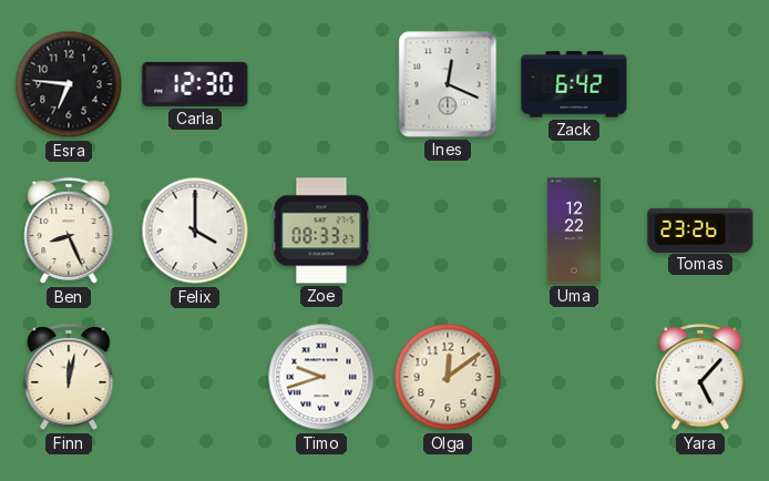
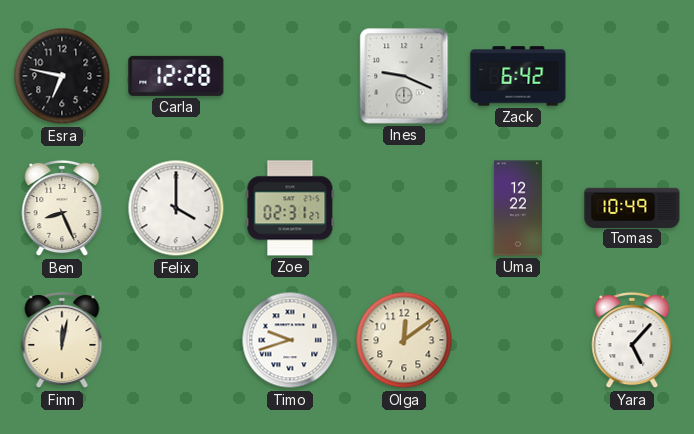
Esra: 6:46 -> 6:47 (62, 76)
Carla: 12:30 -> 12:28 (176, 76)
Ines: 12:19 -> 9:19 (404, 76)
Zoe: 08:33 -> 02:31 (290, 208)
Tomas: 23:26 -> 10:49 (632, 207)
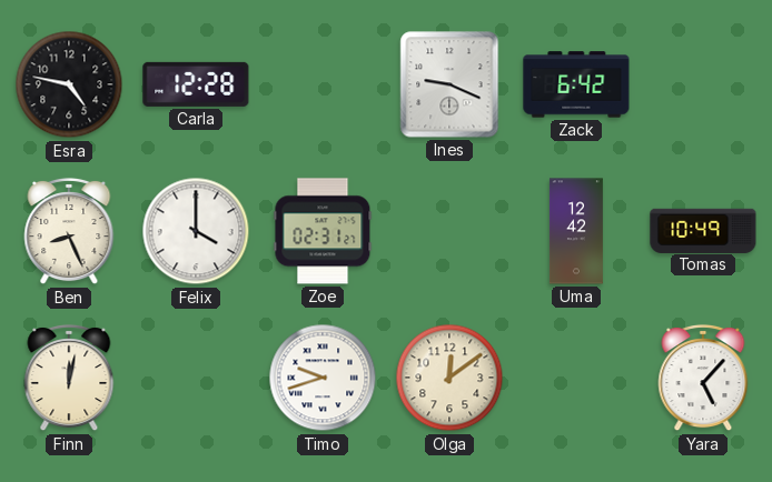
Esra: 6:47 -> 4:47 (69, 84)
Uma: 12:22 -> 12:42 (576, 231)
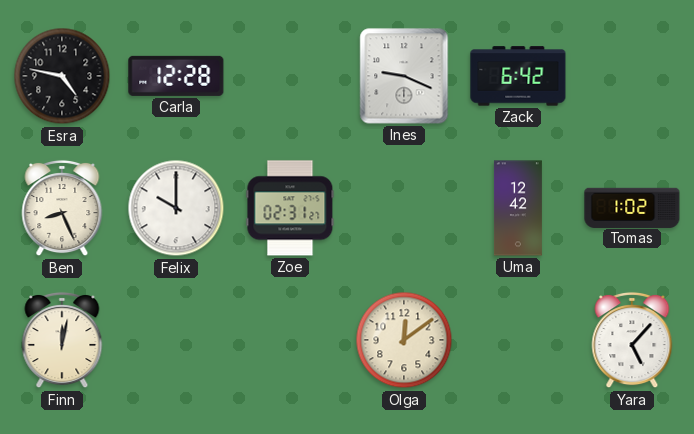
Felix: 4:00 -> 10:00 (176, 208)
Tomas: 10:49 -> 1:02 (632, 207)
Timo: 9:42 -> none (323, 378)
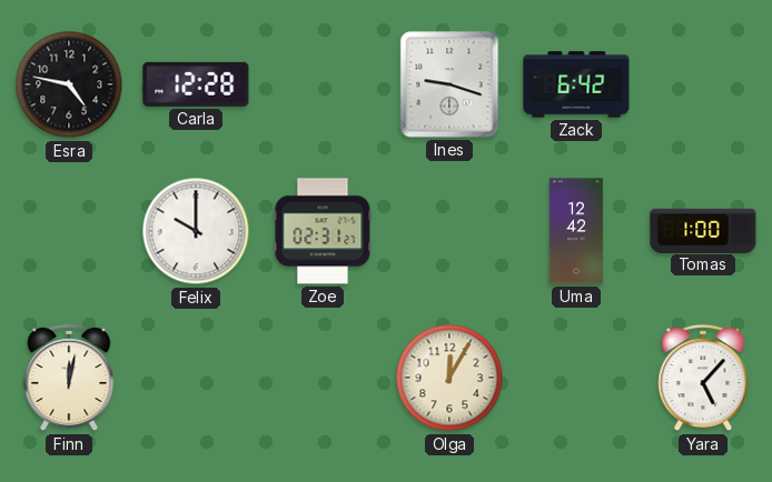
Ines: 9:19 -> 9:18 (449, 84)
Ben: 8:26 -> none (62, 208)
Tomas: 1:02 -> 1:00 (703, 230)
Olga: 12:09 -> 12:05 (449, 378)
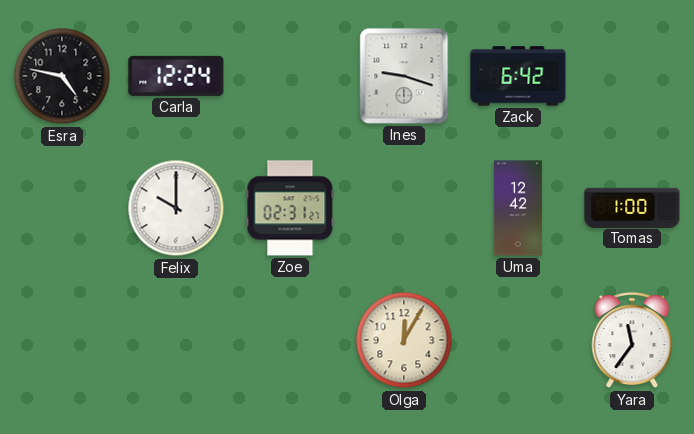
Carla: 12:28 -> 12:24 (176, 76)
Finn: 12:02 -> none (69, 378)
Yara: 5:07 -> 11:36 (632, 340)
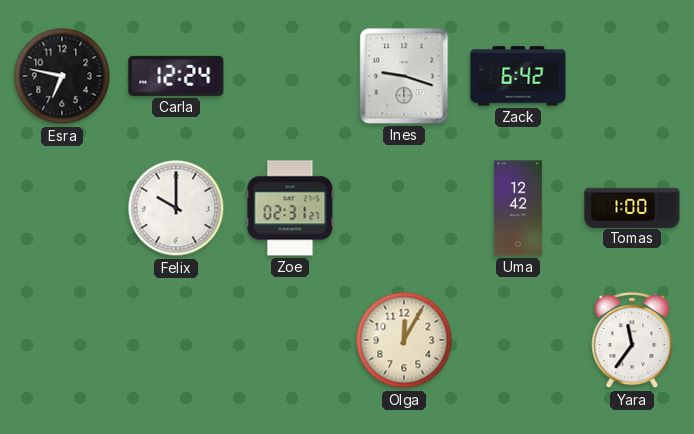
Esra: 4:47 -> 6:47 (62, 76)
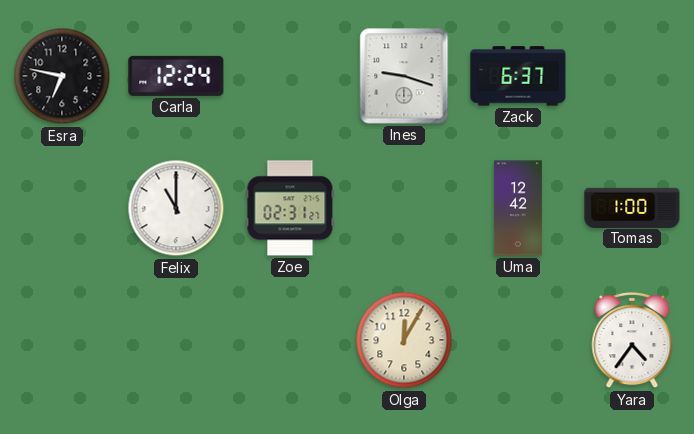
Zack: 6:42 -> 6:37 (518, 76)
Felix: 10:00 -> 11:00 (176, 208)
Yara: 11:36 -> 4:36 (632, 340)
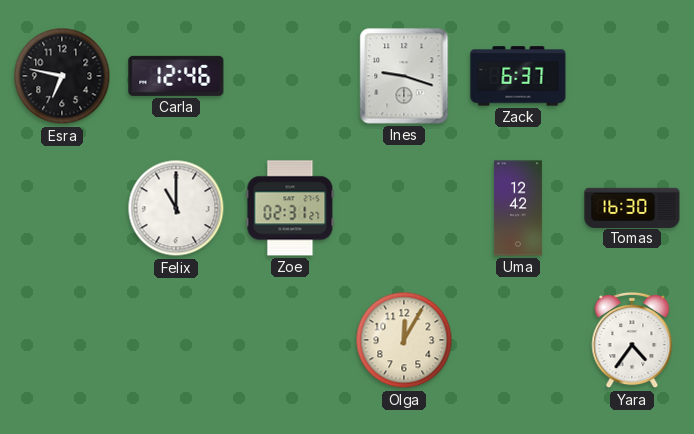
Carla: 12:24 -> 12:46 (176, 76)
Tomas: 1:00 -> 16:30 (632, 207)
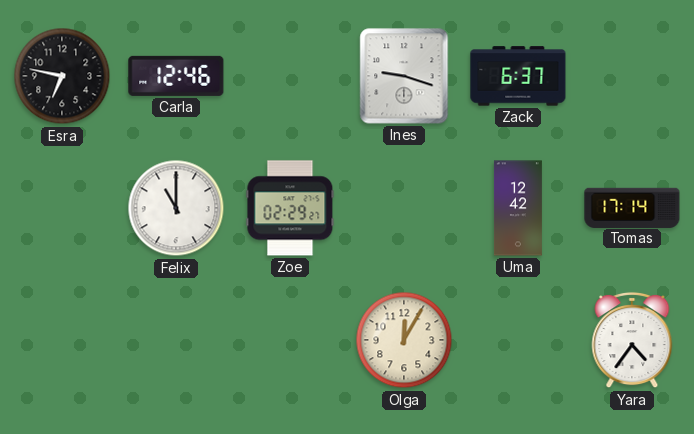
Zoe: 02:31 -> 02:29 (290, 208)
Tomas: 16:30 -> 17:14 (632, 207)
